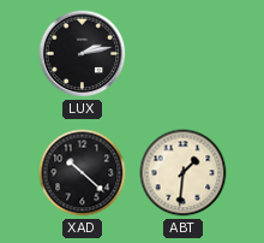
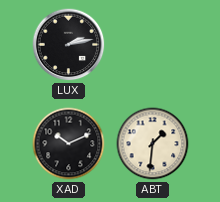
XAD: 10:22 -> 10:11 (69, 144)
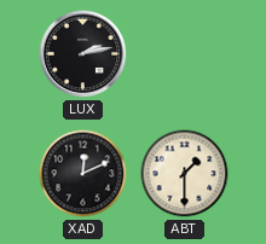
XAD: 10:11 -> 12:11 (83, 174)
ABT: 1:31 -> 1:30 (185, 174)
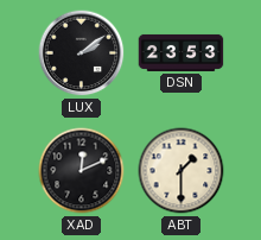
LUX: 2:13 -> 2:09 (82, 53)
DSN: none -> 23:53 (182, 52)
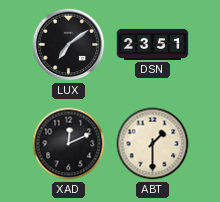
LUX: 2:09 -> 7:09 (69, 45)
DSN: 23:53 -> 23:51 (153, 44)
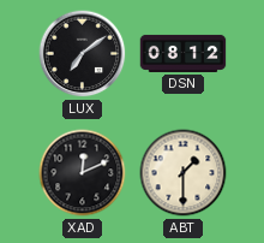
DSN: 23:51 -> 08:12 (184, 53)
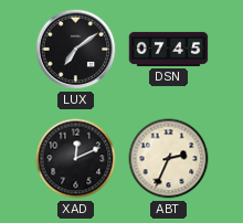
DSN: 08:12 -> 07:45 (169, 49)
ABT: 1:30 -> 2:34 (169, 159)
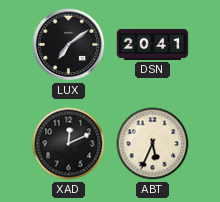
DSN: 07:45 -> 20:41 (153, 44)
ABT: 2:34 -> 5:34 (153, 144)
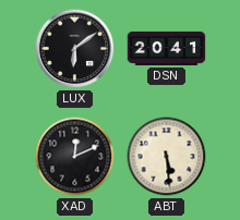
LUX: 7:09 -> 6:09 (75, 49)
ABT: 5:34 -> 5:29 (167, 157)
